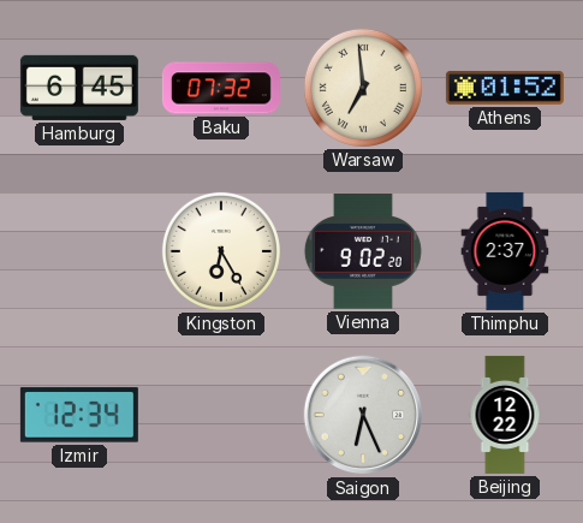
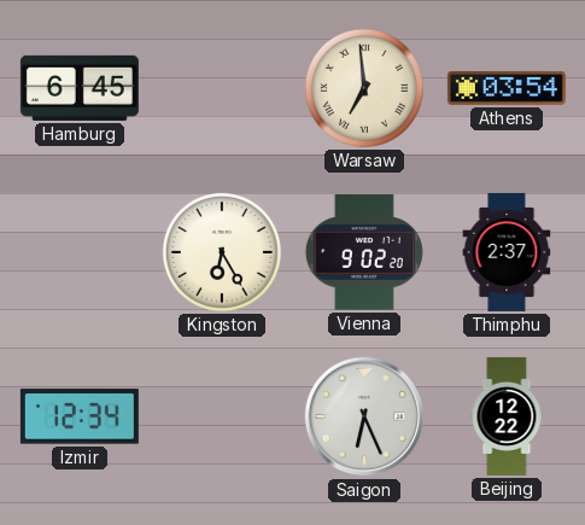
Baku: 07:32 -> none (221, 88)
Athens: 01:52 -> 03:54 (507, 88)
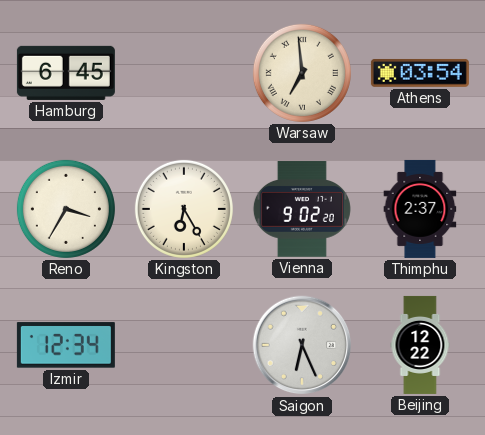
Reno: none -> 3:35 (66, 209)
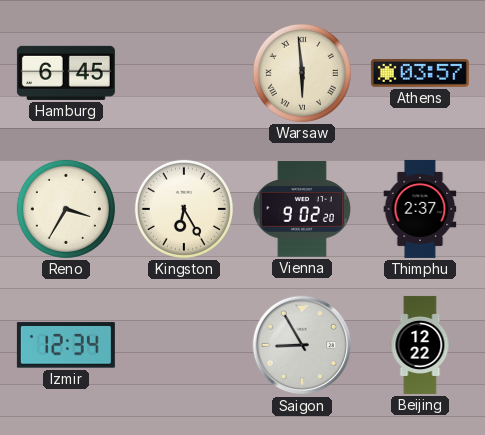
Warsaw: 6:59 -> 5:59 (302, 73)
Athens: 03:54 -> 03:57 (420, 73)
Saigon: 6:26 -> 8:55 (302, 345)
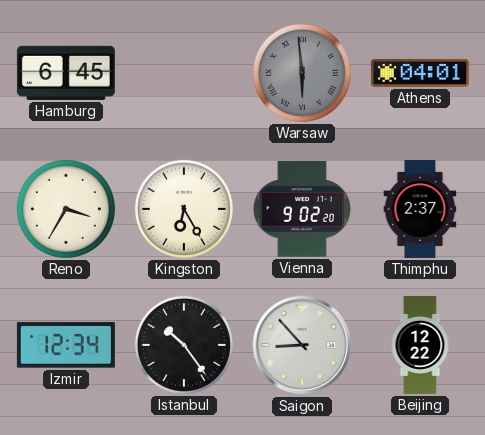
Warsaw dial: cream -> grey (302, 73)
Athens: 03:57 -> 04:01 (420, 73)
Istanbul: none -> 10:24 (184, 345)
Saigon: 8:55 -> 8:53 (302, 345)
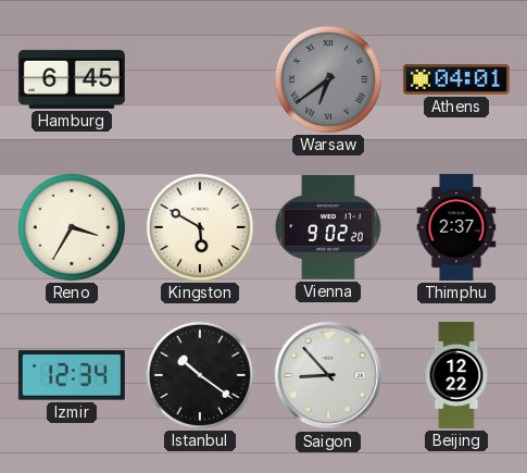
Warsaw: 5:59 -> 6:39 (328, 79)
Kingston: 6:25 -> 5:50 (200, 227)
Istanbul: 10:24 -> 10:21 (200, 375)
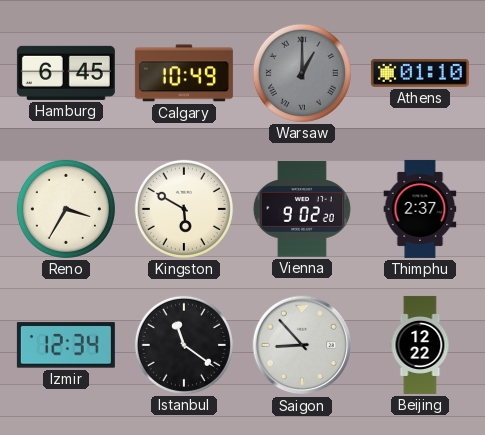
Calgary: none -> 10:49 (184, 73)
Warsaw: 6:39 -> 1:00 (302, 73)
Athens: 04:01 -> 01:10 (420, 73)
Istanbul: 10:21 -> 11:21 (184, 345)
